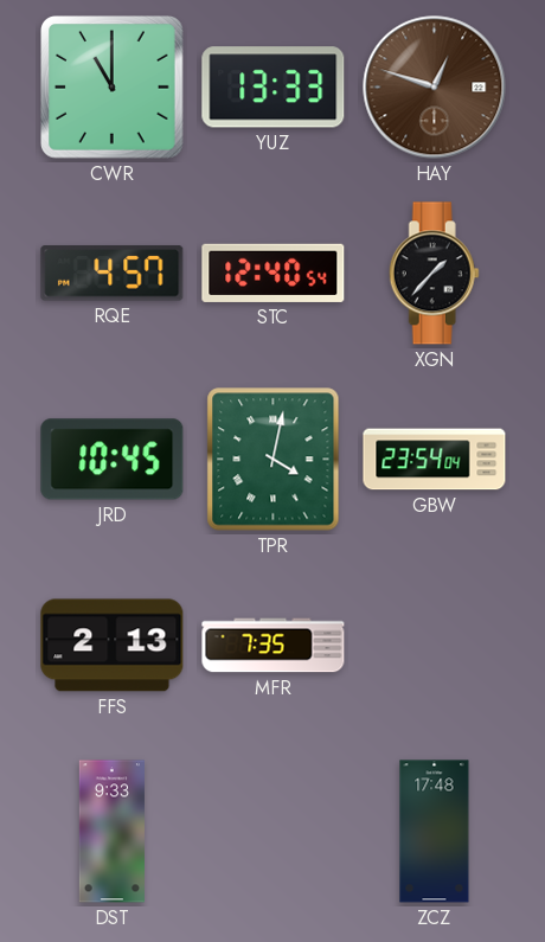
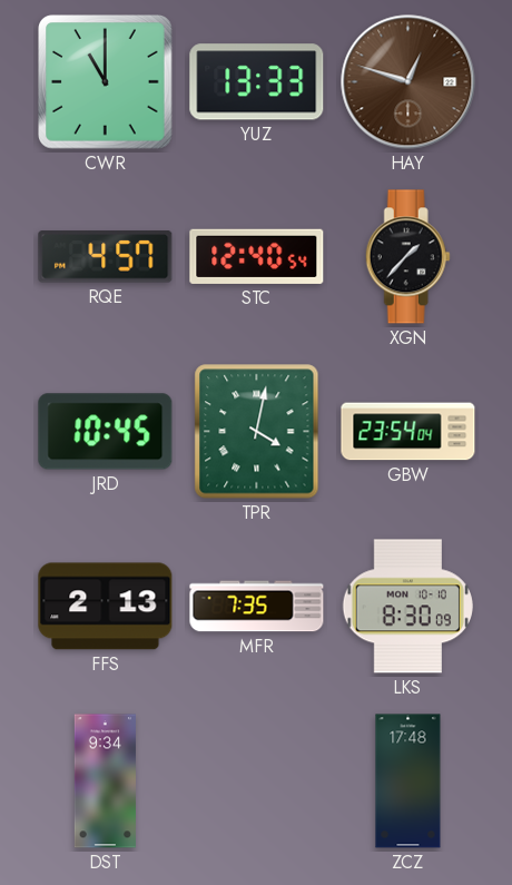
LKS: none -> 8:30 (407, 607)
DST: 9:33 -> 9:34 (105, 781)
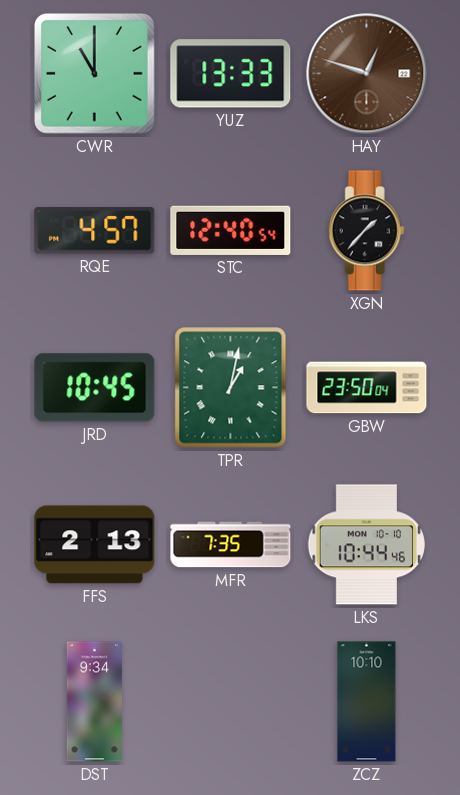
TPR: 4:02 -> 1:02 (231, 388)
GBW: 23:54 -> 23:50 (367, 388)
LKS: 8:30 -> 10:44 (366, 545)
ZCZ: 17:48 -> 10:10 (367, 702)
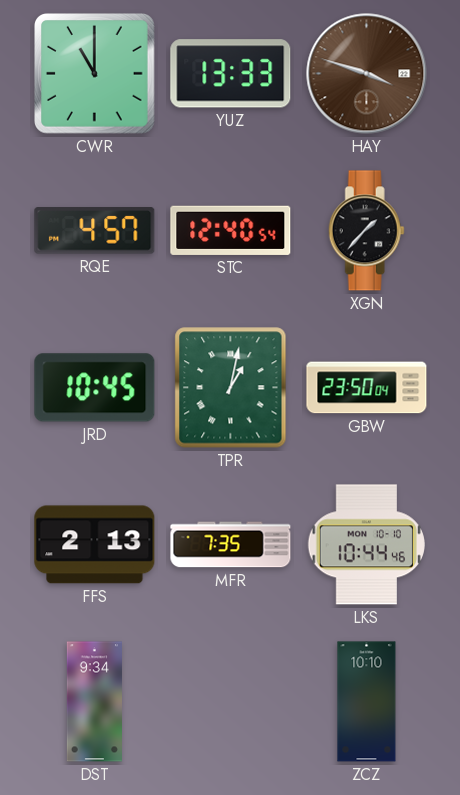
HAY: 12:48 -> 3:48 (367, 74)
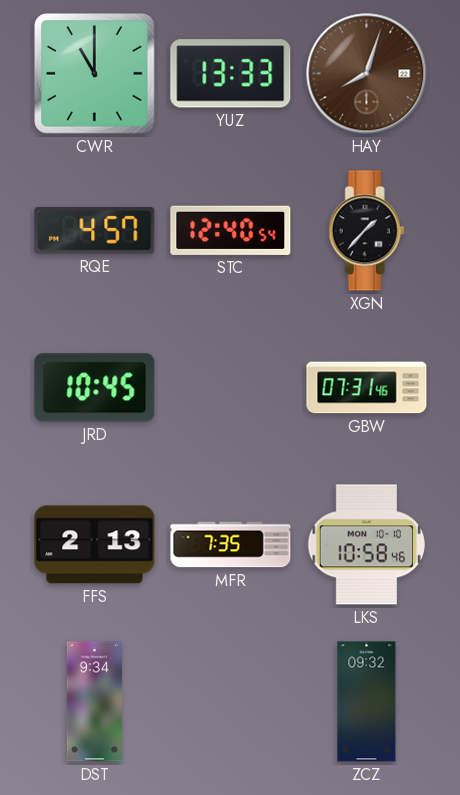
HAY: 3:48 -> 8:03 (367, 74)
TPR: 1:02 -> none (231, 388)
GBW: 23:50 -> 07:31 (367, 388)
LKS: 10:44 -> 10:58 (366, 545)
ZCZ: 10:10 -> 09:32 (367, 702)
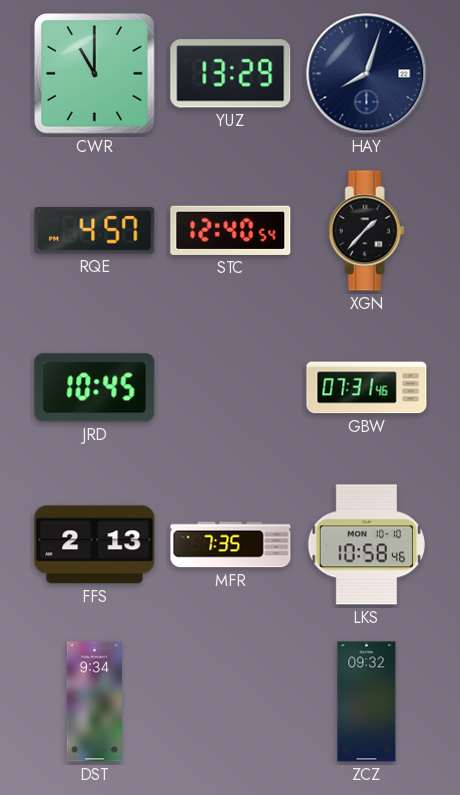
YUZ: 13:33 -> 13:29 (231, 74)
HAY dial: brown -> navy (367, 74)
